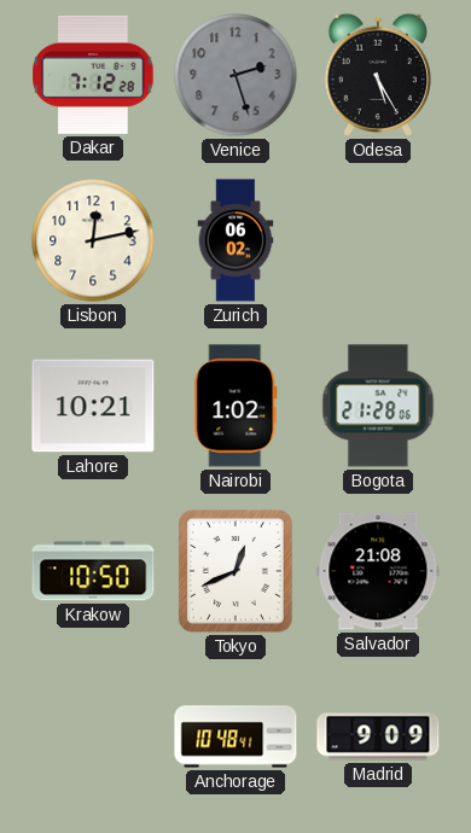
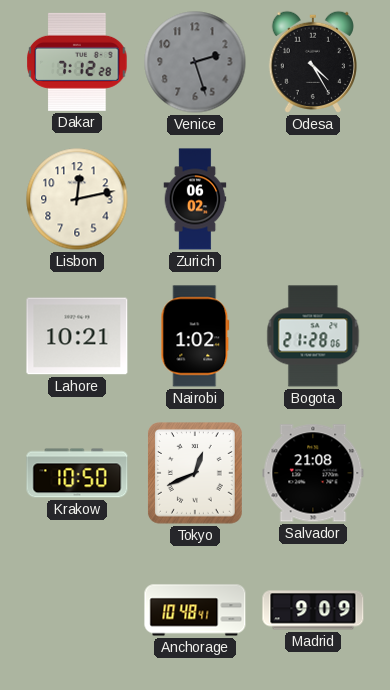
Odesa: 5:25 -> 4:25 (313, 62)
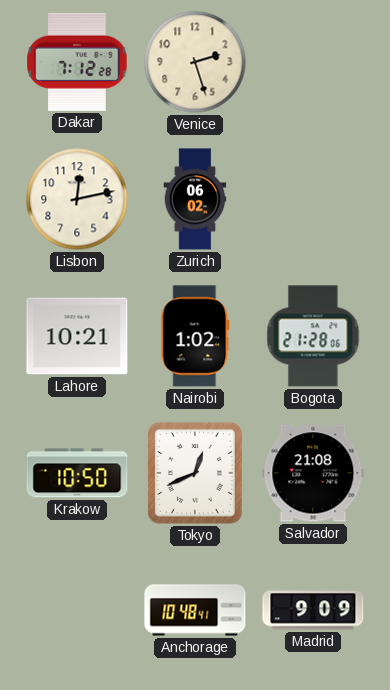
Venice dial: grey -> cream (195, 62)
Odesa: 4:25 -> none (313, 62)
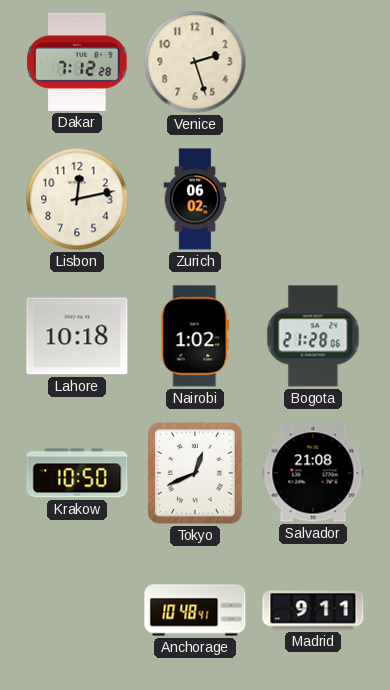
Lahore: 10:21 -> 10:18 (77, 336)
Madrid: 9:09 -> 9:11 (313, 610)
